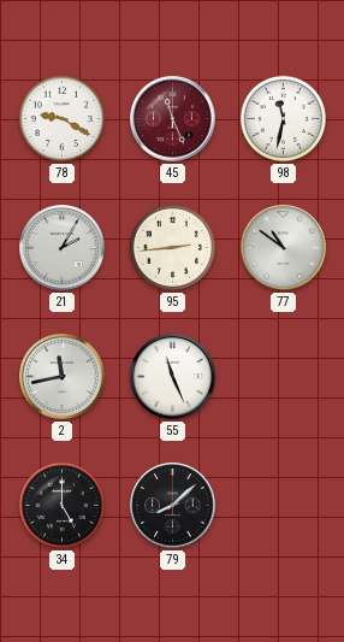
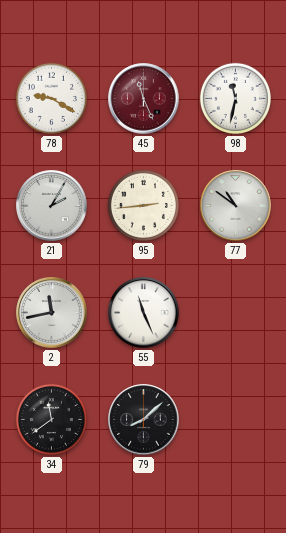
34: 5:00 -> 11:39 (51, 419)
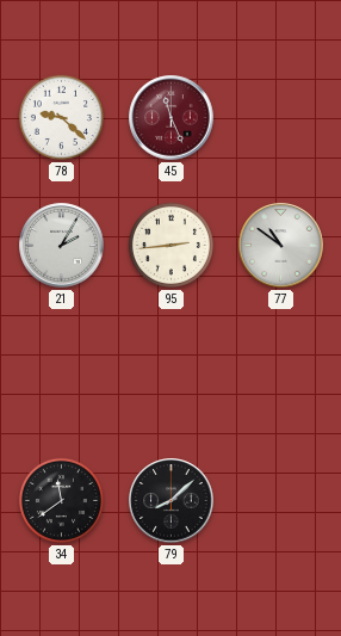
78: 9:20 -> 9:22 (61, 117)
98: 11:32 -> none (235, 98)
2: 11:43 -> none (52, 313)
55: 11:26 -> none (144, 313)
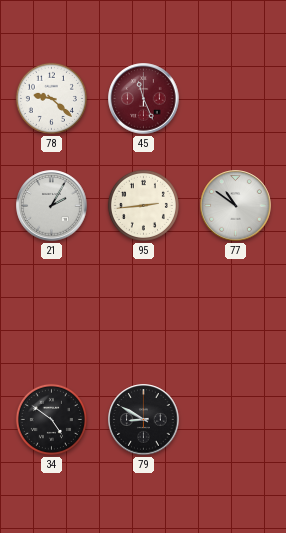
34: 11:39 -> 4:51 (51, 419)
79: 8:08 -> 8:50 (144, 420)
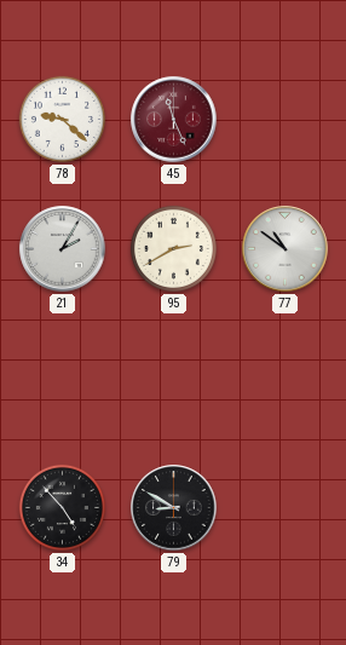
95: 2:44 -> 2:40 (173, 248)
34: 4:51 -> 4:53 (62, 507)
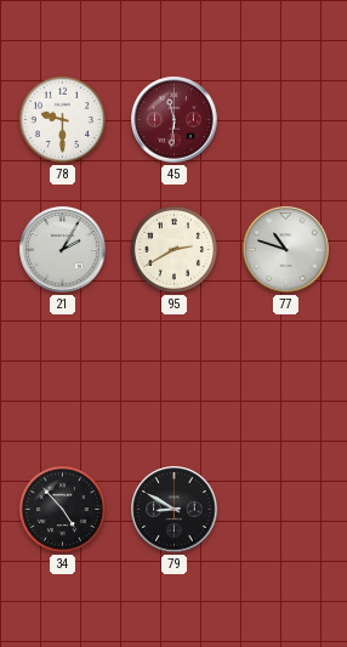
78: 9:22 -> 9:30 (62, 119)
45: 11:26 -> 11:31 (175, 120)
77: 10:51 -> 10:48 (286, 250)
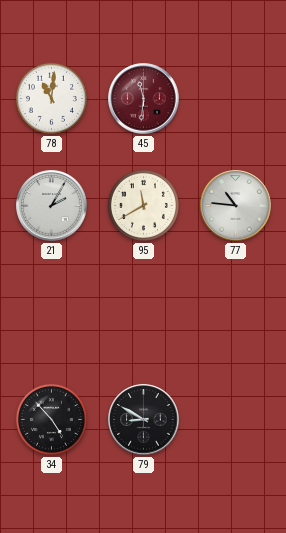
78: 9:30 -> 11:01 (51, 98)
95: 2:40 -> 11:40 (143, 205)
77: 10:48 -> 10:46 (236, 206)
